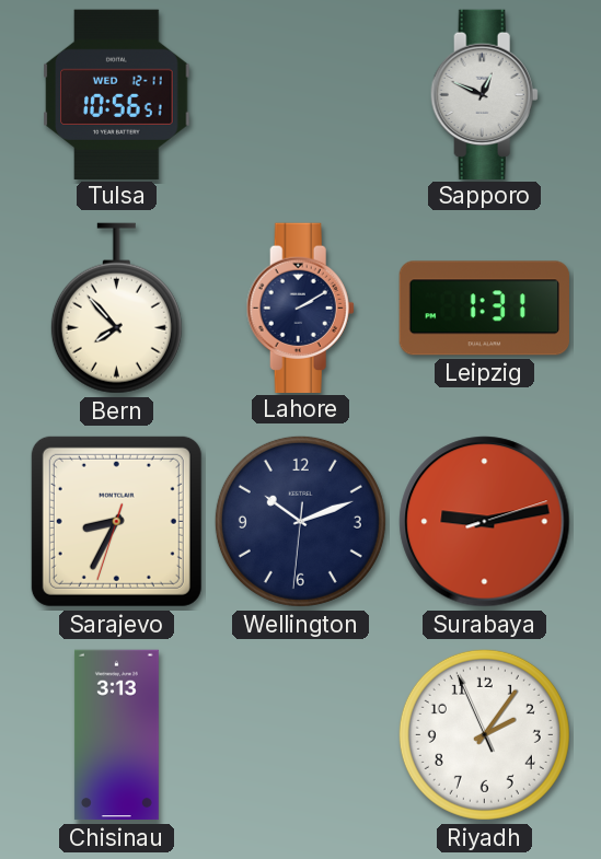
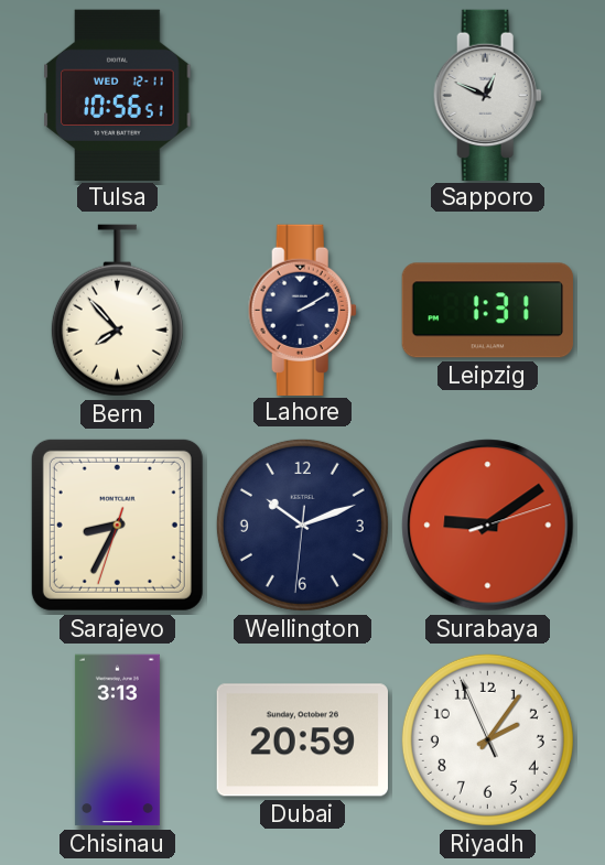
Surabaya: 9:13 -> 9:09 (488, 526)
Dubai: none -> 20:59 (302, 740)
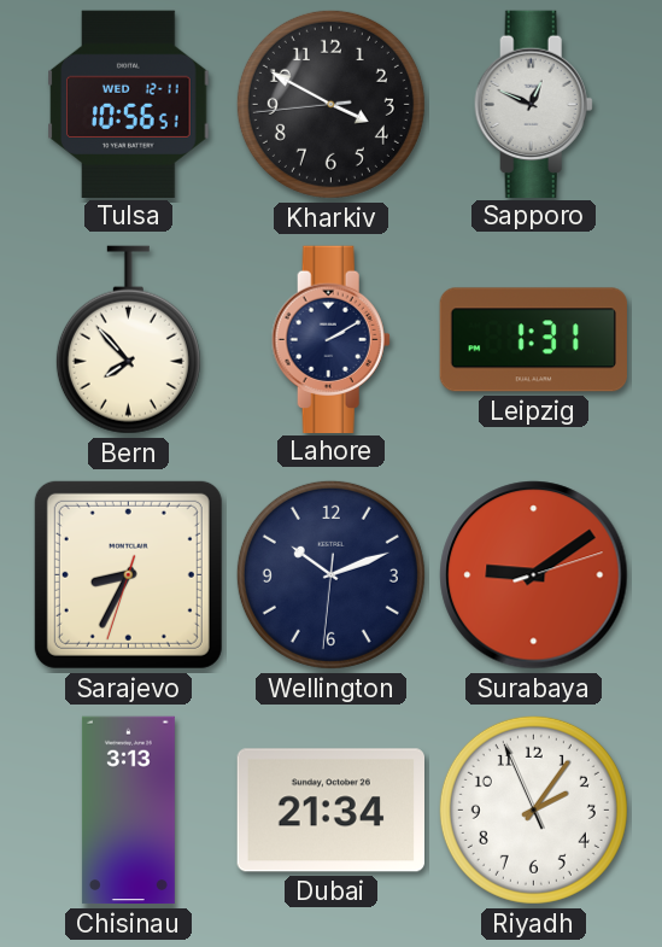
Kharkiv: none -> 3:49 (330, 104)
Dubai: 20:59 -> 21:34 (330, 811)
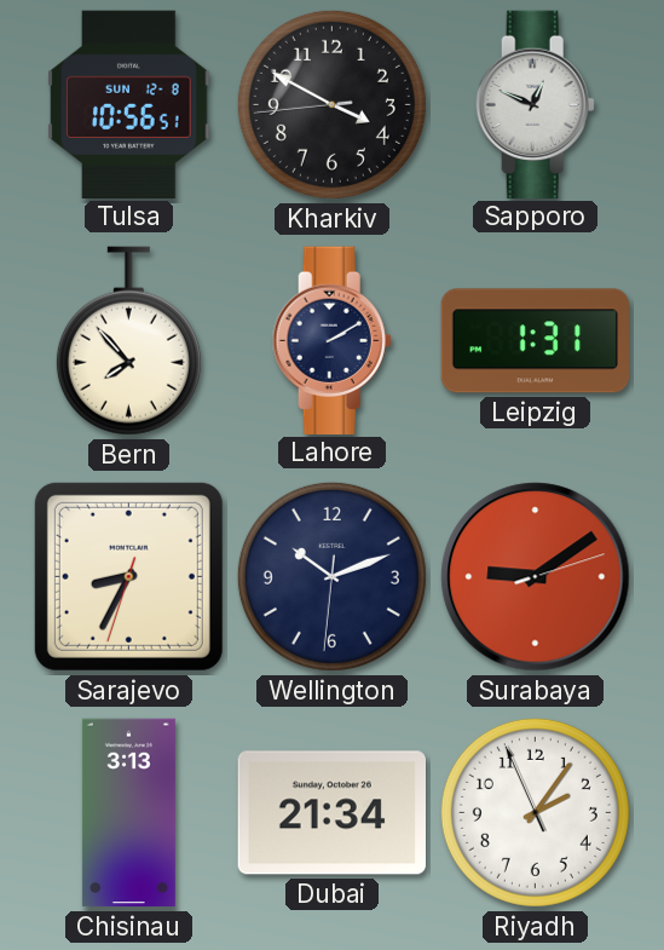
Tulsa date: WED 12-11 -> SUN 12-8 (129, 104)
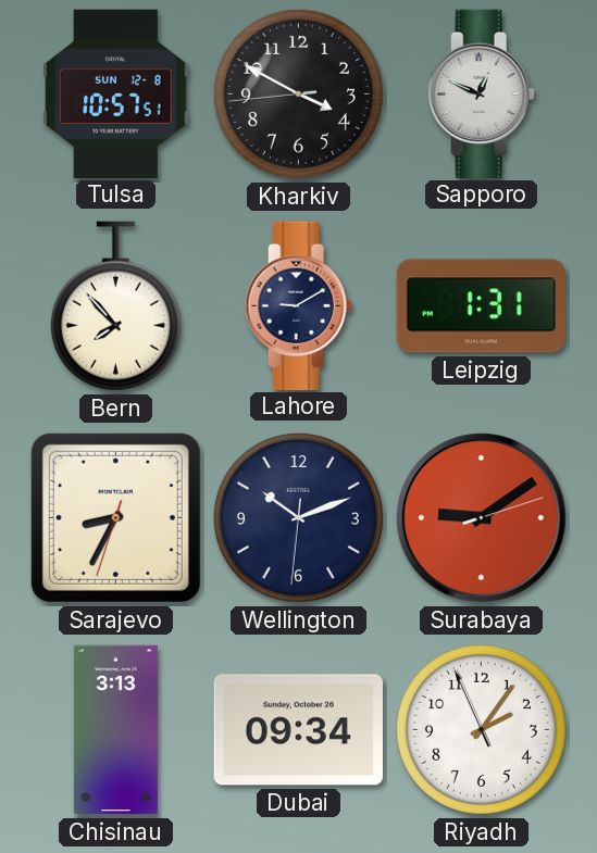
Tulsa: 10:56 -> 10:57 (116, 93)
Lahore: 2:10 -> 9:10 (298, 305)
Dubai: 21:34 -> 09:34 (298, 730)
